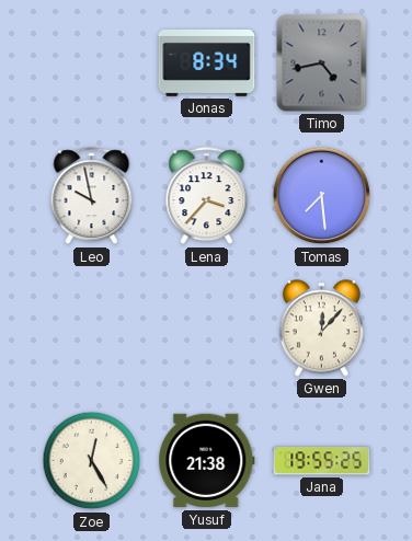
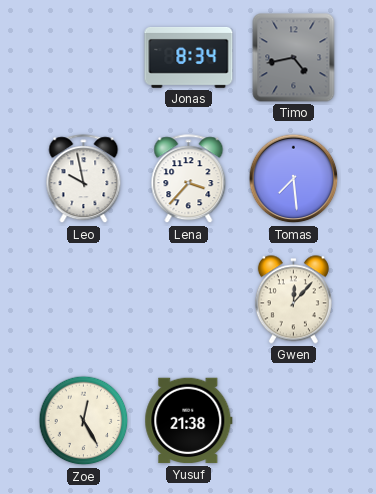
Jana: 19:55 -> none (322, 461)
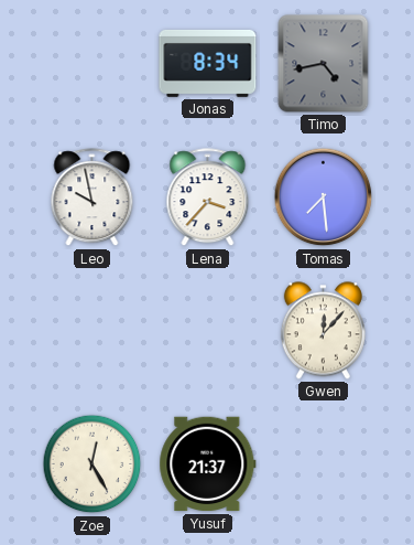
Yusuf: 21:38 -> 21:37 (208, 464)
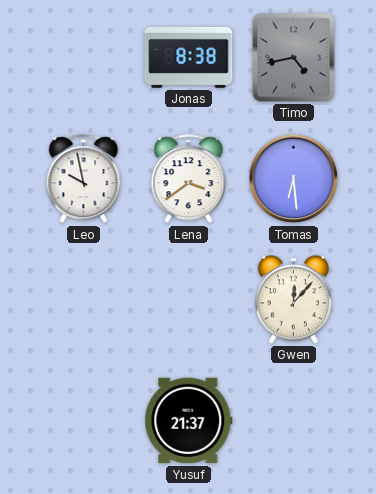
Jonas: 8:34 -> 8:38 (189, 57)
Lena: 3:37 -> 3:39 (189, 179)
Tomas: 7:29 -> 6:29 (294, 179)
Zoe: 12:25 -> none (92, 464)
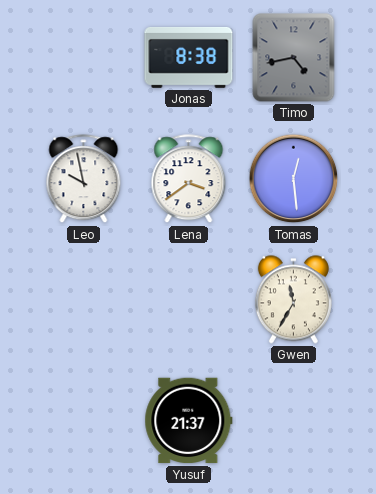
Tomas: 6:29 -> 12:29 (294, 179)
Gwen: 12:07 -> 11:35 (293, 300)
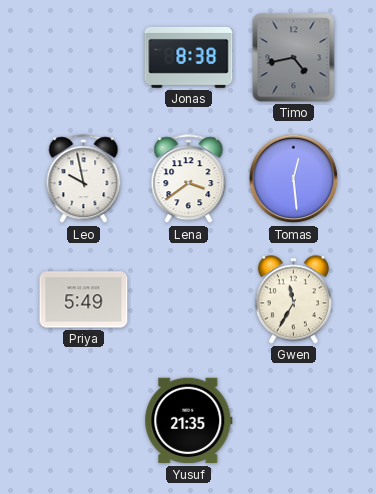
Priya: none -> 5:49 (84, 300)
Yusuf: 21:37 -> 21:35 (189, 421)
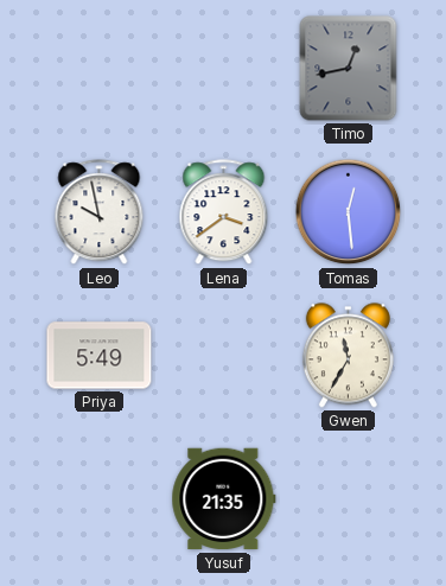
Jonas: 8:38 -> none (189, 57)
Timo: 4:43 -> 12:43 (349, 69)
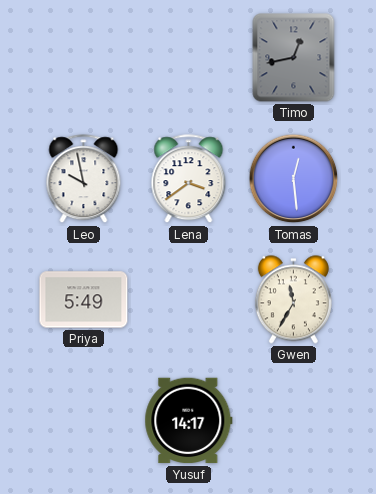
Yusuf: 21:35 -> 14:17 (189, 421)
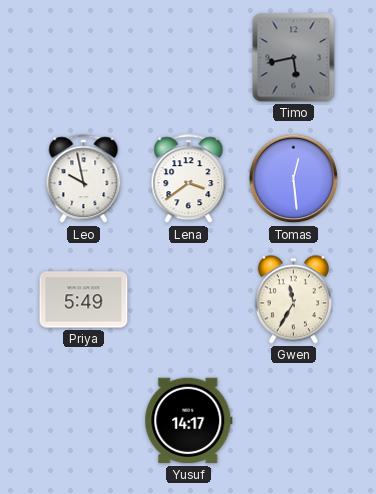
Timo: 12:43 -> 5:43 (294, 58)
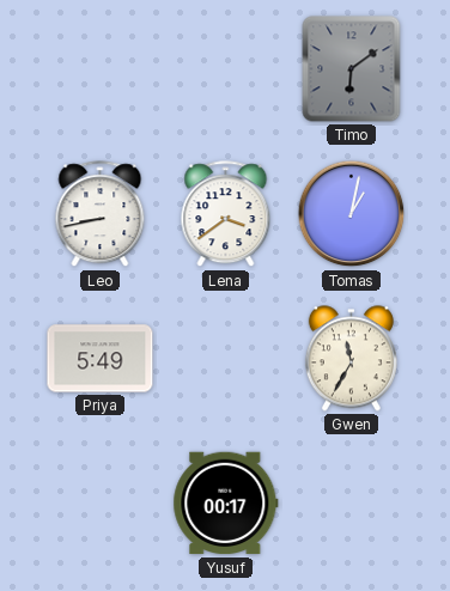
Timo: 5:43 -> 6:09 (352, 69)
Leo: 9:58 -> 8:43 (101, 214)
Tomas: 12:29 -> 1:02 (352, 214)
Yusuf: 14:17 -> 00:17 (226, 504)
